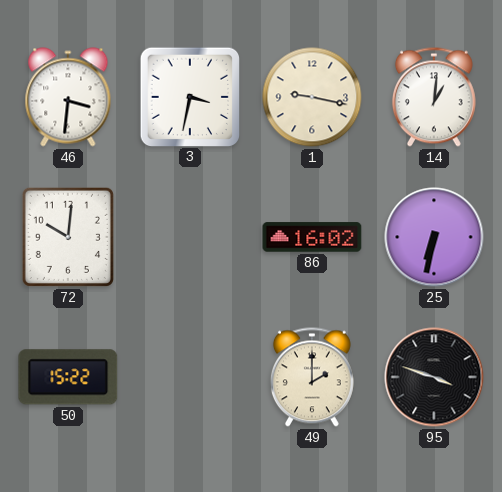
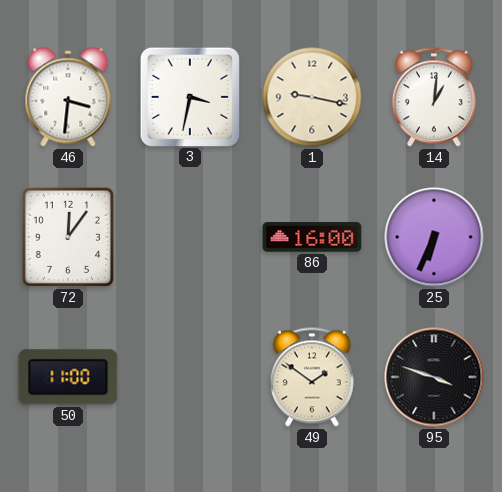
72: 10:01 -> 12:06 (68, 237)
86: 16:02 -> 16:00 (312, 237)
25: 6:32 -> 6:34 (434, 237)
50: 15:22 -> 11:00 (68, 377)
49: 2:00 -> 1:51 (312, 377)
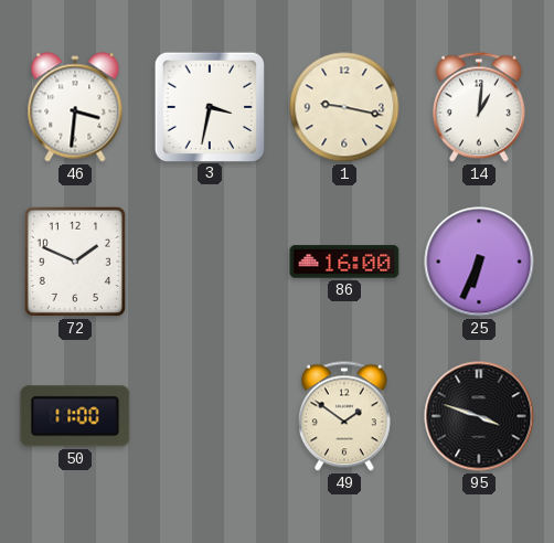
72: 12:06 -> 1:49 (75, 262)
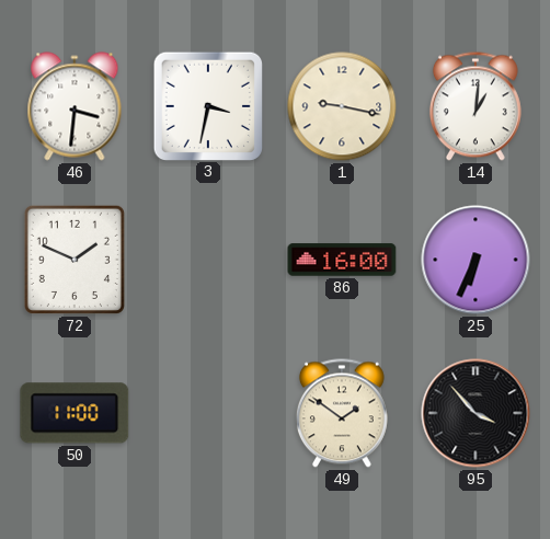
95: 3:48 -> 3:53 (475, 413)
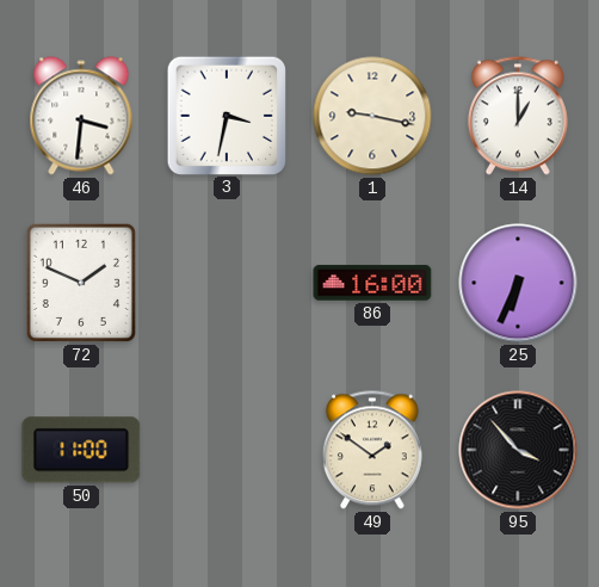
14: 1:01 -> 1:00 (518, 116)
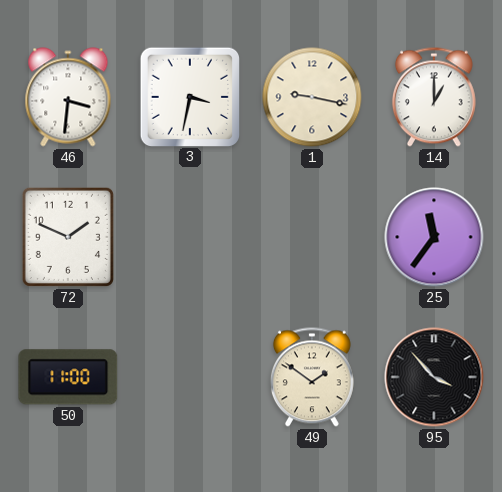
86: 16:00 -> none (372, 283)
25: 6:34 -> 11:36 (434, 237)
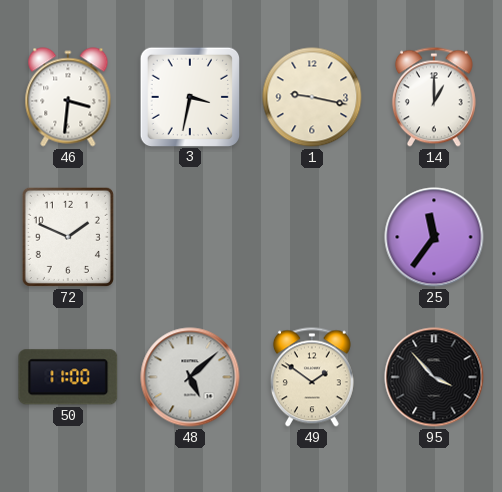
48: none -> 5:08 (190, 377)
